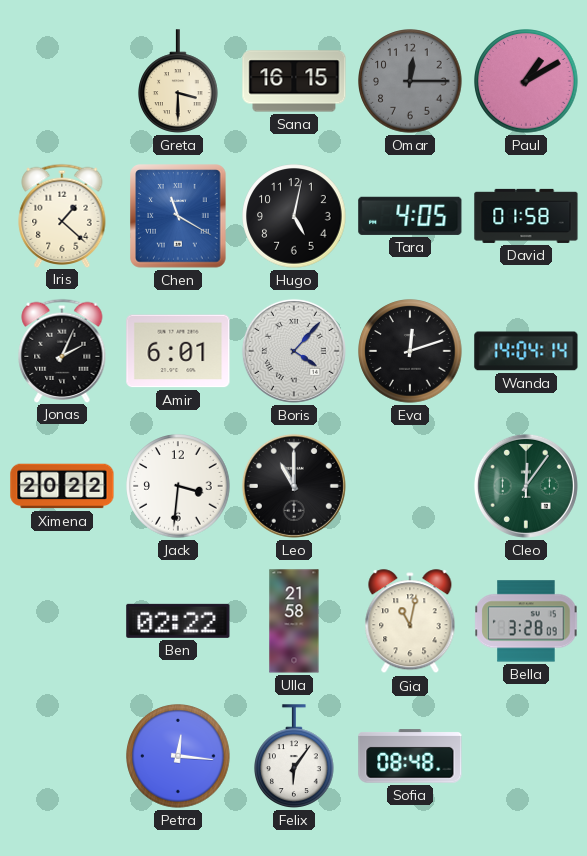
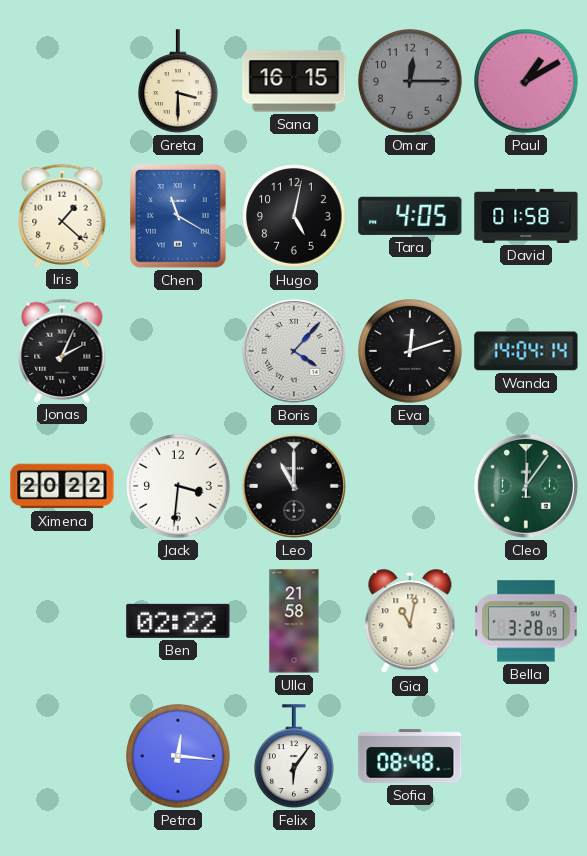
Amir: 6:01 -> none (178, 351)
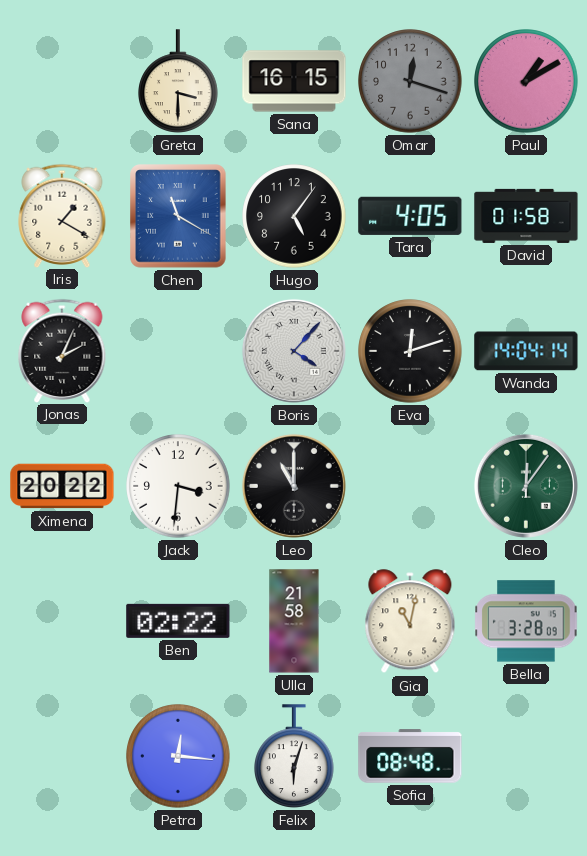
Omar: 12:15 -> 12:18 (410, 81)
Iris: 1:22 -> 1:20 (62, 215)
Hugo: 5:02 -> 5:06 (294, 216)
Felix: 6:06 -> 6:03 (295, 756)
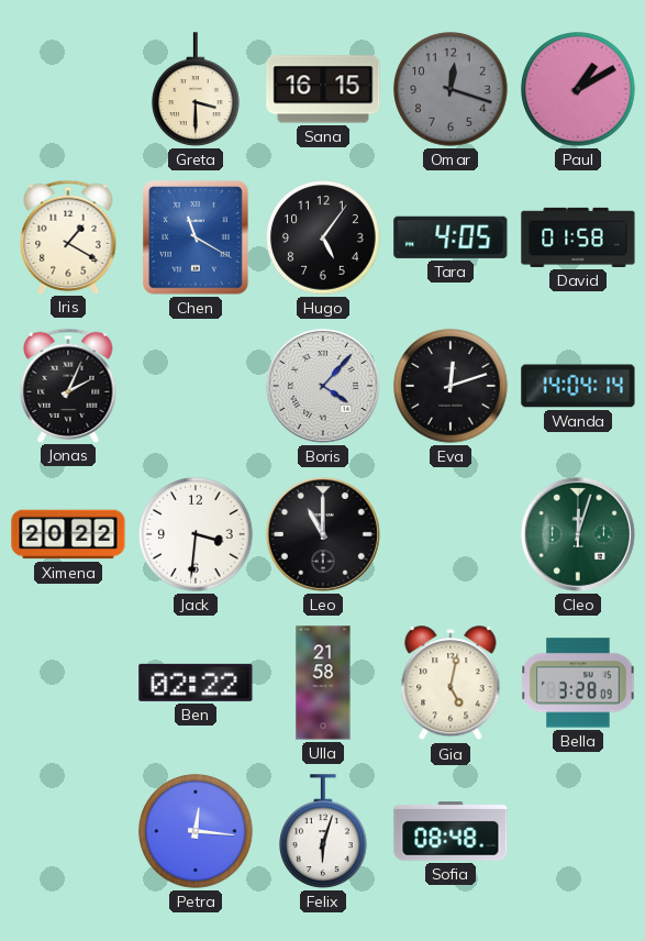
Cleo: 12:06 -> 12:03 (578, 534)
Gia: 11:02 -> 5:02 (451, 684)
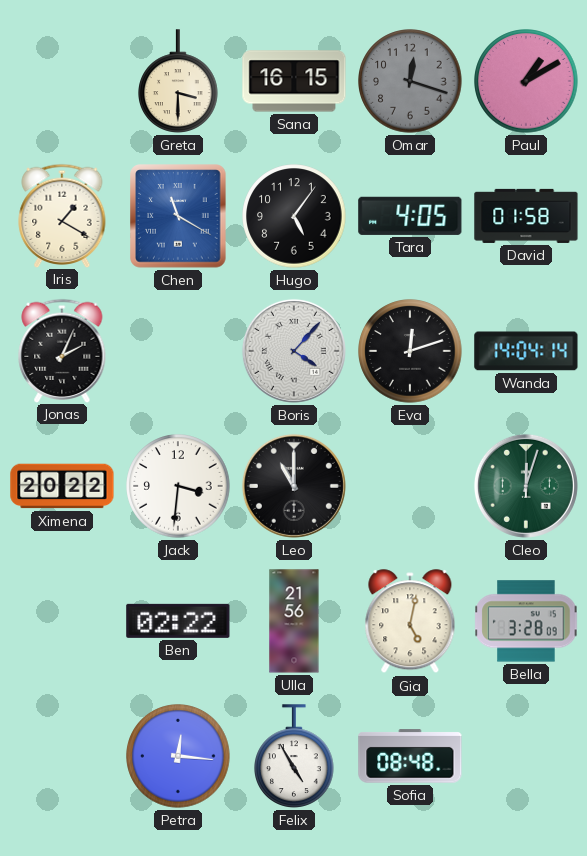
Ulla: 21:58 -> 21:56 (294, 621)
Felix: 6:03 -> 4:55 (295, 756)
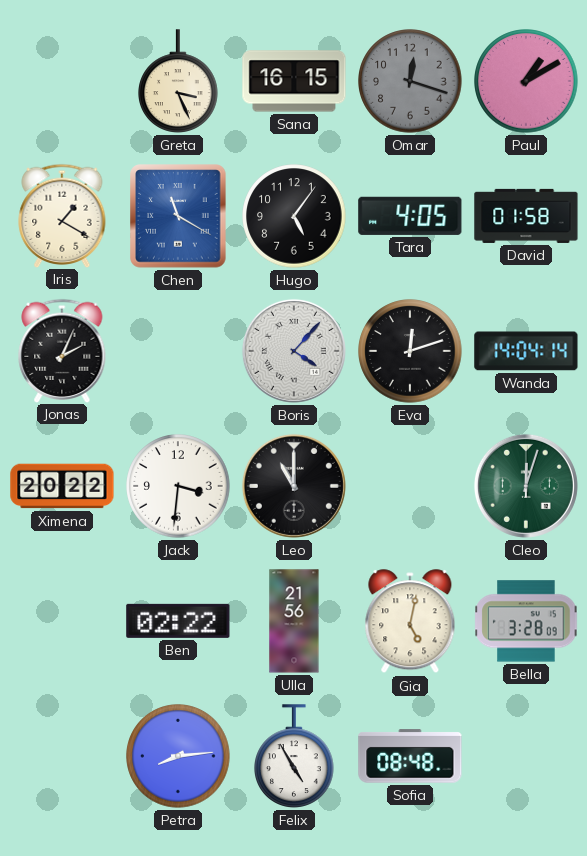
Greta: 3:30 -> 3:26 (179, 81)
Petra: 12:16 -> 8:14 (178, 756)
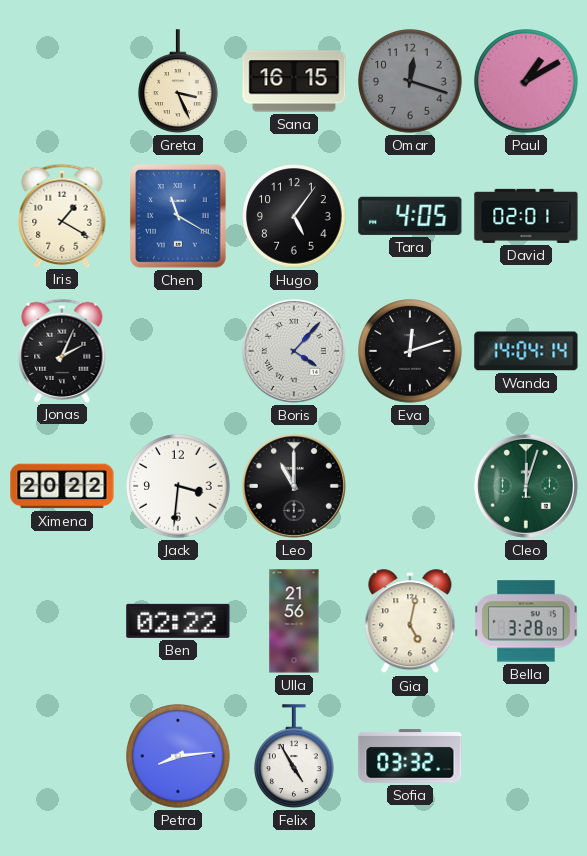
David: 01:58 -> 02:01 (526, 216)
Sofia: 08:48 -> 03:32 (410, 756)
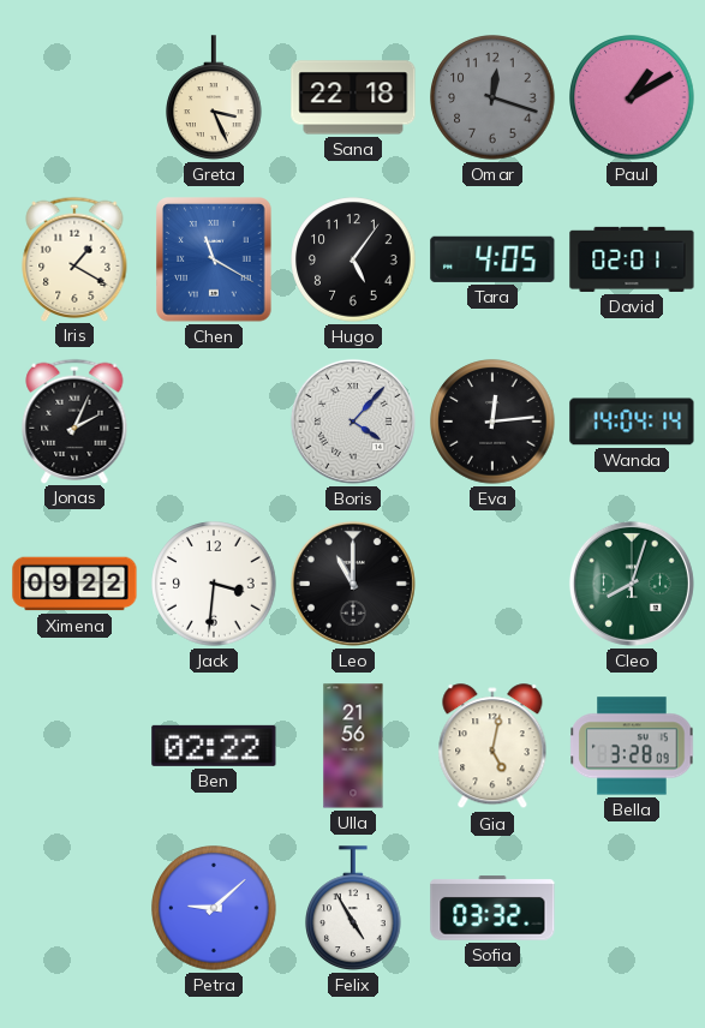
Sana: 16:15 -> 22:18 (353, 97)
Eva: 12:12 -> 12:14 (492, 422)
Ximena: 20:22 -> 09:22 (74, 584)
Cleo: 12:03 -> 8:03 (632, 584)
Petra: 8:14 -> 9:08 (214, 908)
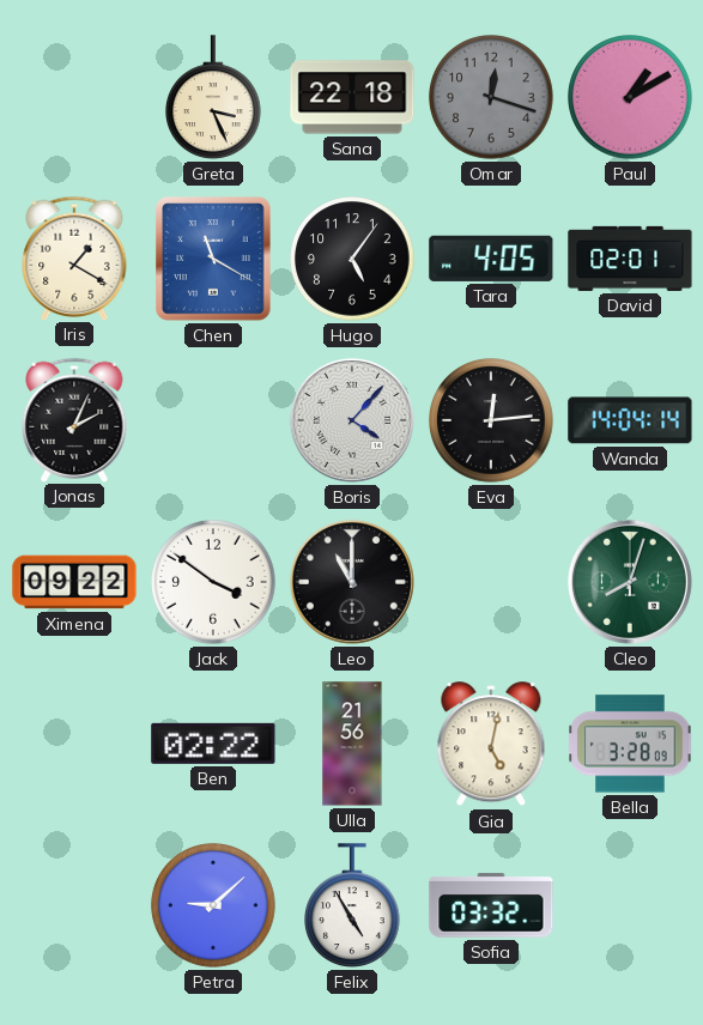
Jack: 3:31 -> 3:51 (213, 582)
